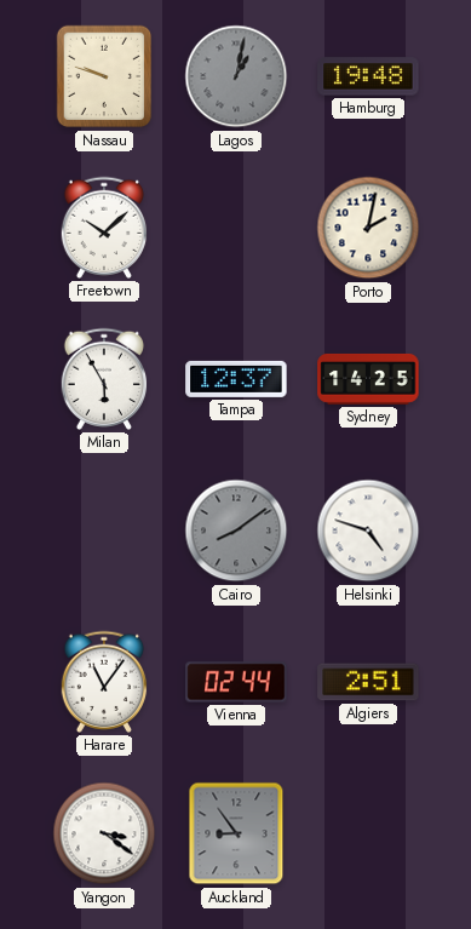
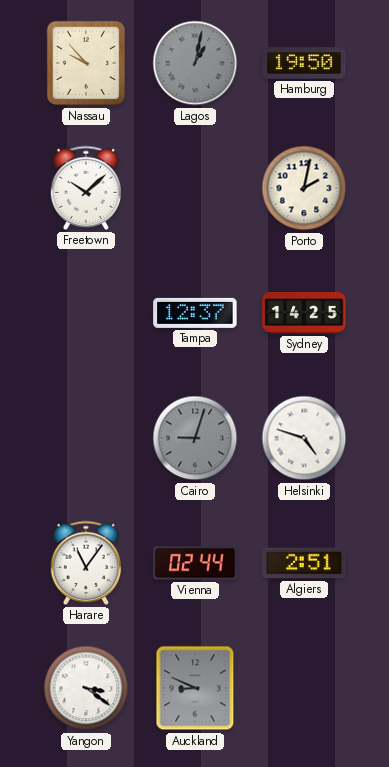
Nassau: 9:48 -> 9:53 (86, 63)
Hamburg: 19:48 -> 19:50 (304, 63)
Milan: 5:55 -> none (104, 379)
Cairo: 8:09 -> 9:03 (195, 438)
Auckland: 8:54 -> 8:49 (195, 688)
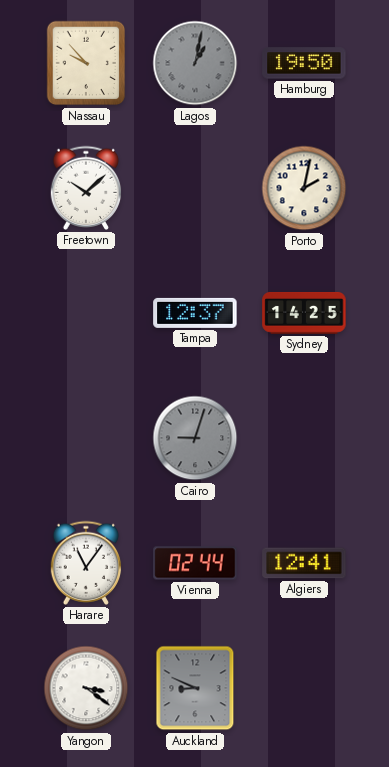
Helsinki: 4:48 -> none (304, 438)
Algiers: 2:51 -> 12:41 (304, 563)
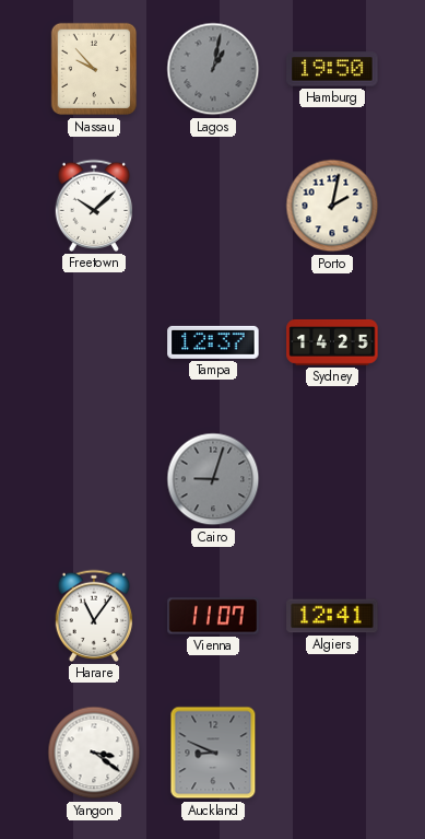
Vienna: 02:44 -> 11:07 (213, 616)
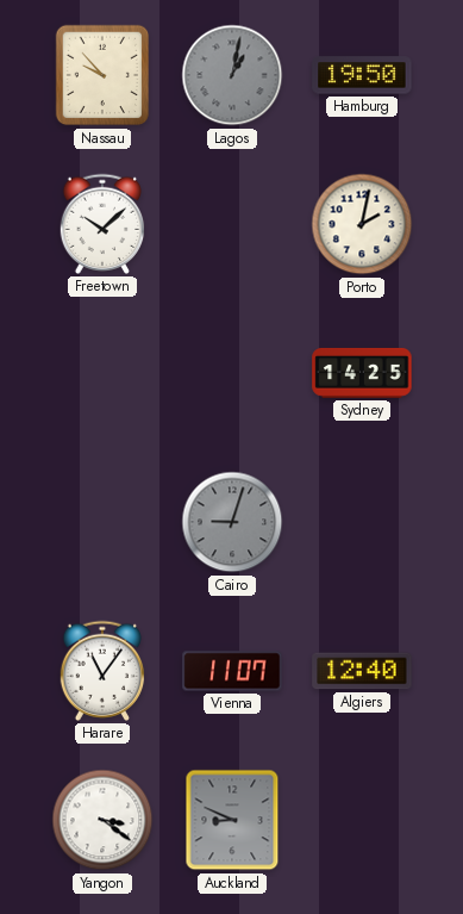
Tampa: 12:37 -> none (213, 342)
Algiers: 12:41 -> 12:40 (362, 671)
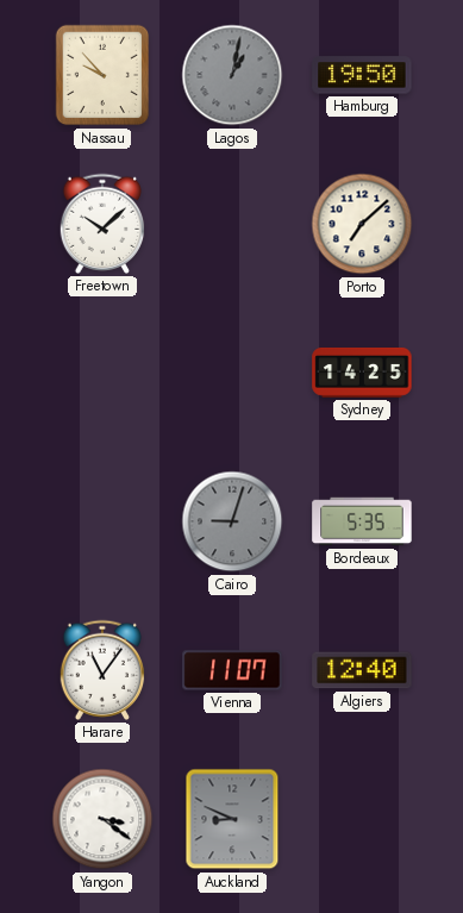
Porto: 2:02 -> 7:08 (362, 224)
Bordeaux: none -> 5:35 (362, 521)
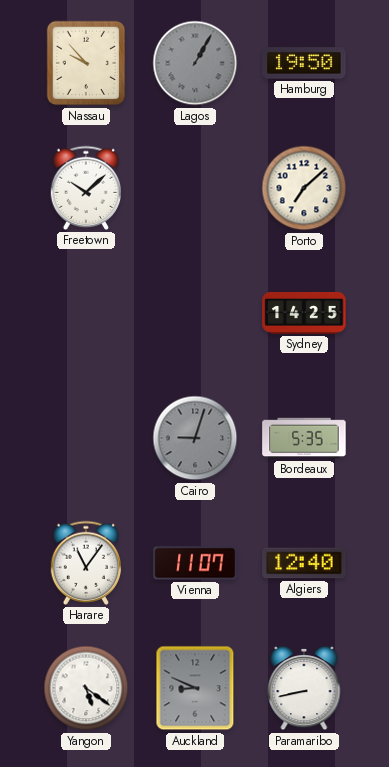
Lagos: 1:02 -> 1:05 (195, 63)
Yangon: 3:21 -> 5:21 (86, 688)
Paramaribo: none -> 8:43 (304, 688)
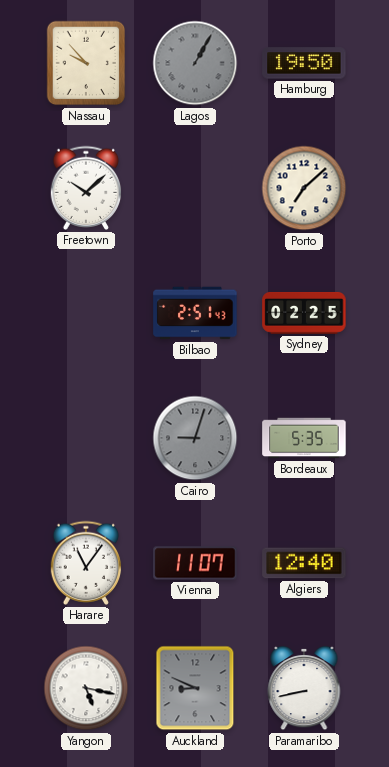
Bilbao: none -> 2:51 (195, 313)
Sydney: 14:25 -> 02:25 (304, 313)
Yangon: 5:21 -> 5:17 (86, 688)
